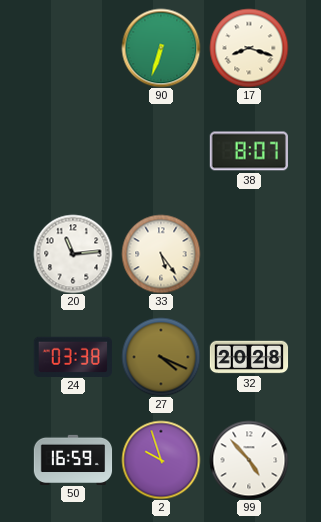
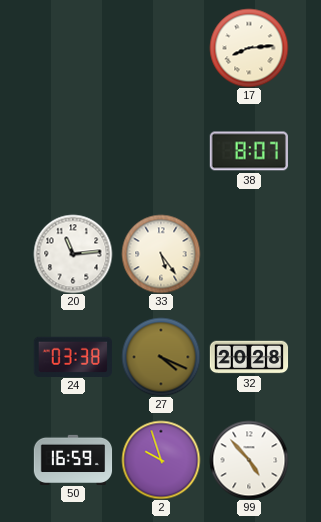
90: 6:33 -> none (161, 48)
17: 8:18 -> 8:14 (249, 48)
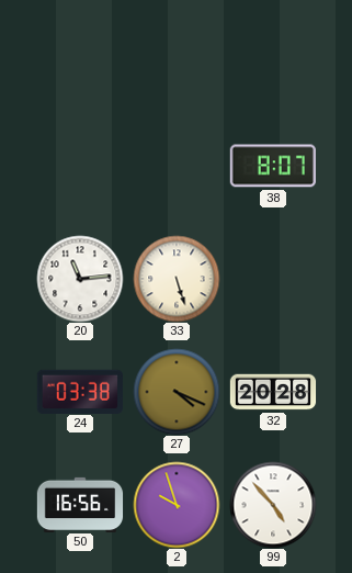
17: 8:14 -> none (249, 48)
33: 5:24 -> 5:27 (177, 279)
50: 16:59 -> 16:56 (80, 504)
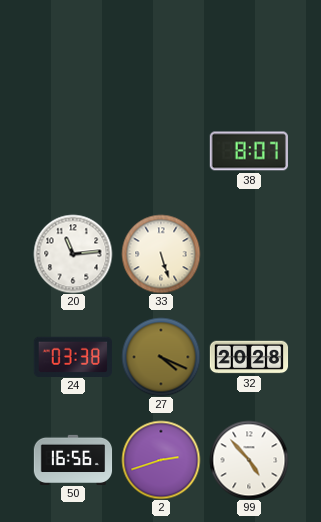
2: 9:57 -> 2:42 (161, 460)
